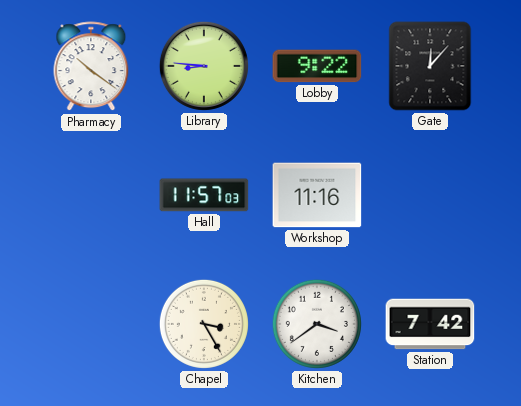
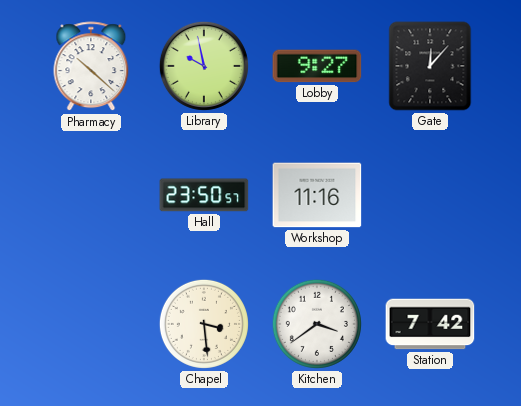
Pharmacy: 10:21 -> 10:22 (91, 67)
Library: 8:46 -> 9:58 (204, 66)
Lobby: 9:22 -> 9:27 (317, 66)
Hall: 11:57 -> 23:50 (204, 195)
Chapel: 3:25 -> 3:29 (204, 324)
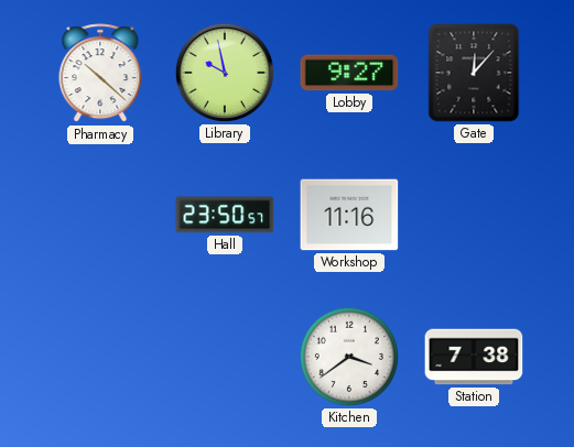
Chapel: 3:29 -> none (204, 324)
Station: 7:42 -> 7:38 (474, 357)
